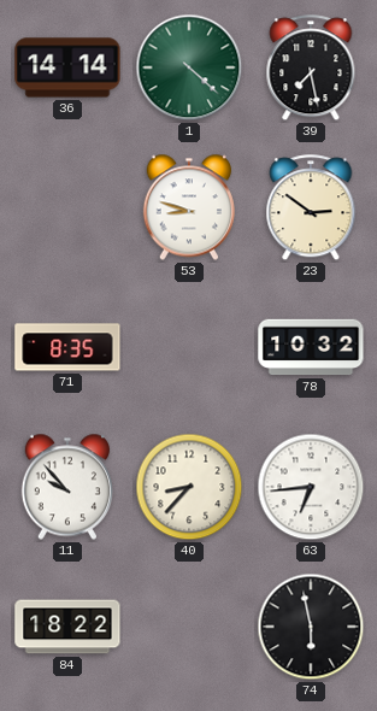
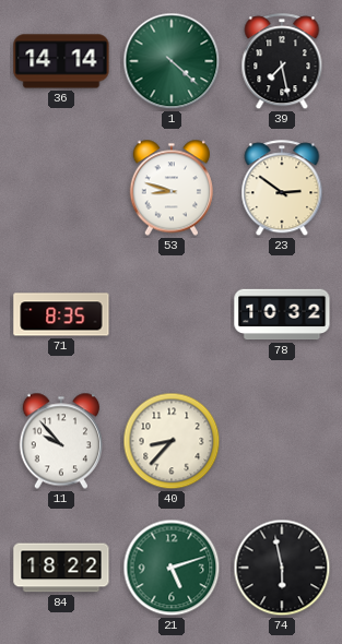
63: 6:44 -> none (311, 487)
21: none -> 5:12 (172, 568)
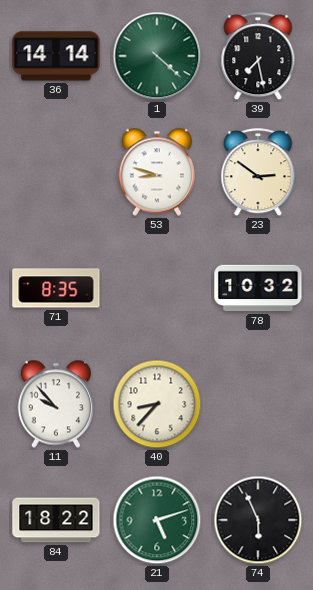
74: 5:58 -> 5:56 (258, 520)
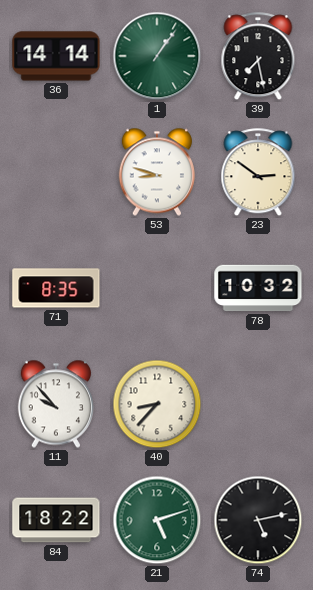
1: 4:22 -> 1:06 (157, 56)
74: 5:56 -> 5:13 (258, 520)
